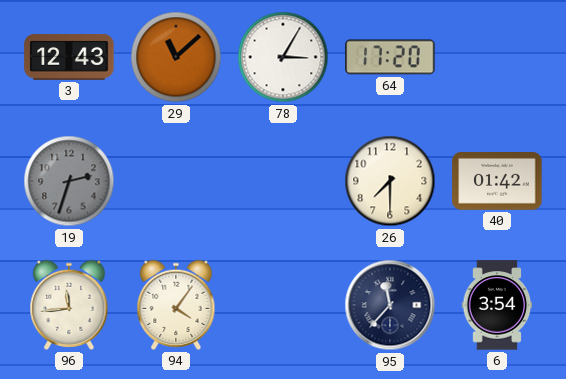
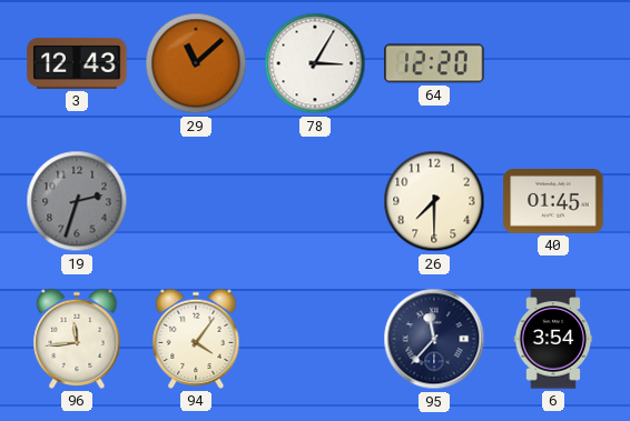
64: 17:20 -> 12:20 (434, 63)
40: 01:42 -> 01:45 (553, 202)
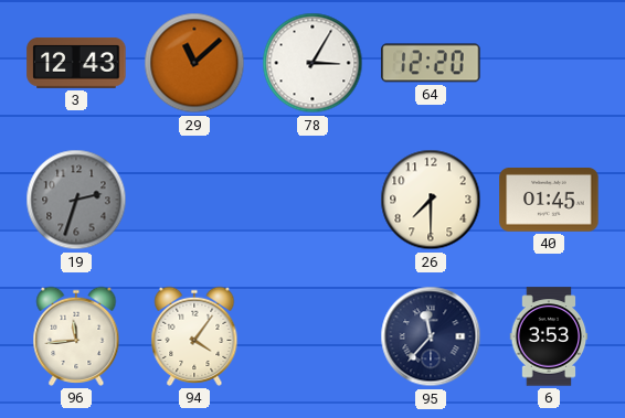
6: 3:54 -> 3:53 (549, 336)
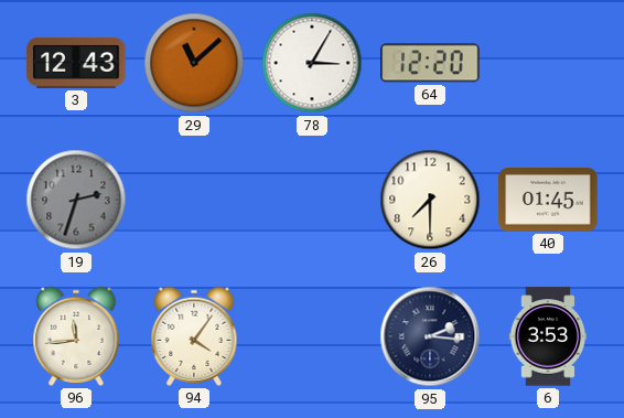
95: 11:37 -> 2:16 (430, 336)
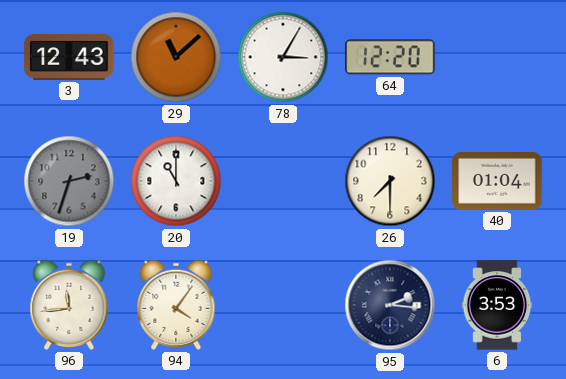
20: none -> 11:00 (176, 181)
40: 01:45 -> 01:04 (497, 182)
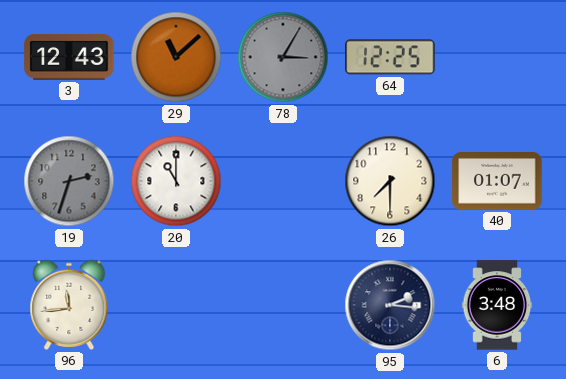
78 dial: white -> grey (283, 57)
64: 12:20 -> 12:25 (390, 57)
40: 01:04 -> 01:07 (497, 182)
94: 4:06 -> none (176, 305)
6: 3:53 -> 3:48 (497, 305)
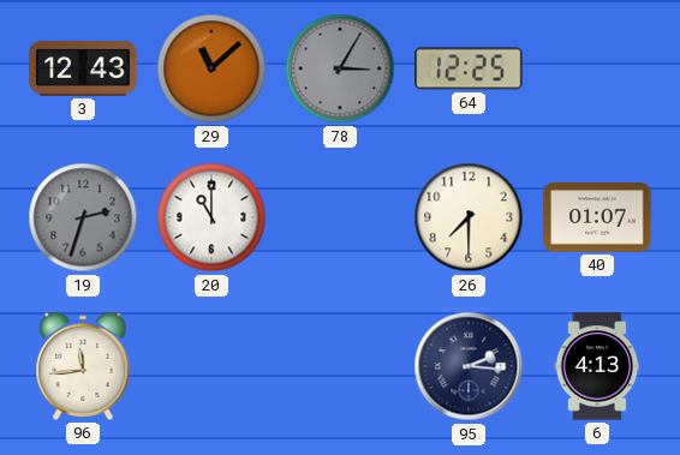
6: 3:48 -> 4:13 (597, 366)
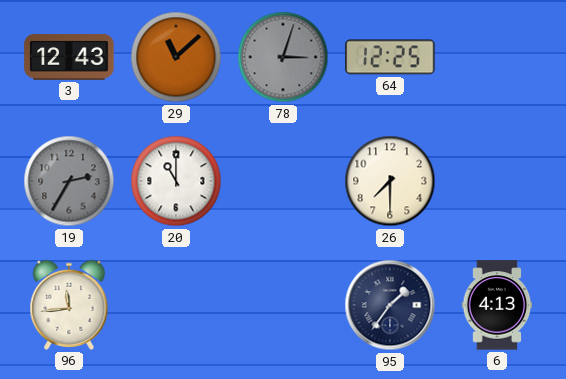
78: 3:05 -> 3:03 (283, 57)
19: 2:33 -> 2:35 (69, 181)
40: 01:07 -> none (597, 218)
95: 2:16 -> 1:36 (390, 305)
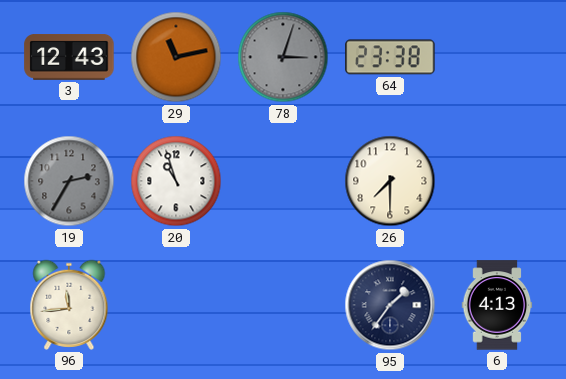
29: 11:08 -> 11:13 (176, 57)
64: 12:25 -> 23:38 (390, 57)
20: 11:00 -> 10:57 (176, 181)
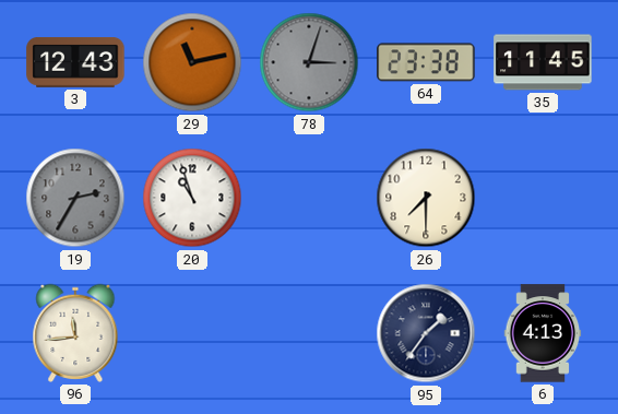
35: none -> 11:45 (543, 62)
